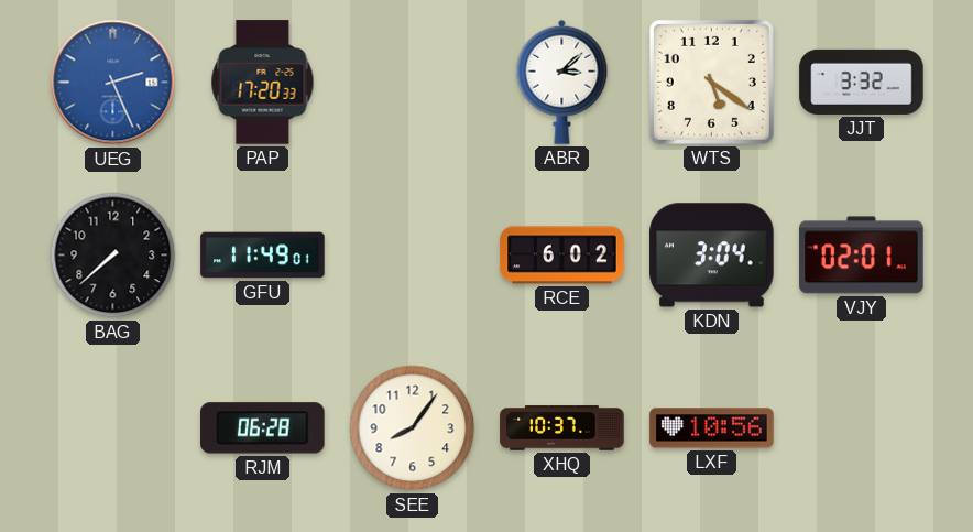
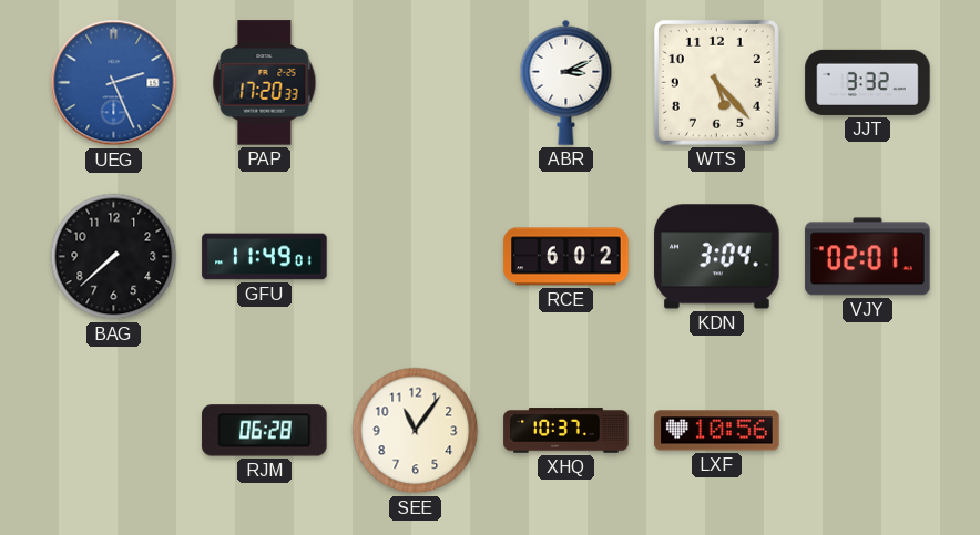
ABR: 3:08 -> 3:11 (566, 82)
WTS: 5:21 -> 5:23 (716, 82)
SEE: 8:06 -> 11:06 (416, 431)
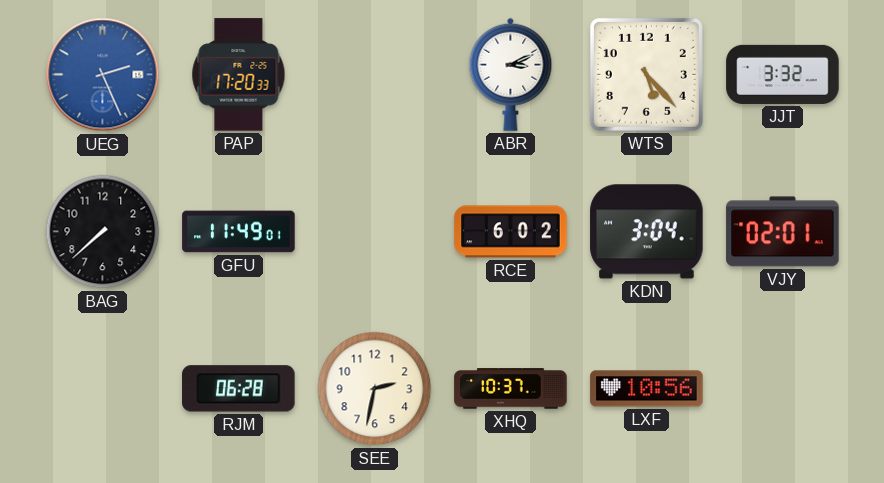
SEE: 11:06 -> 2:32 (375, 389)
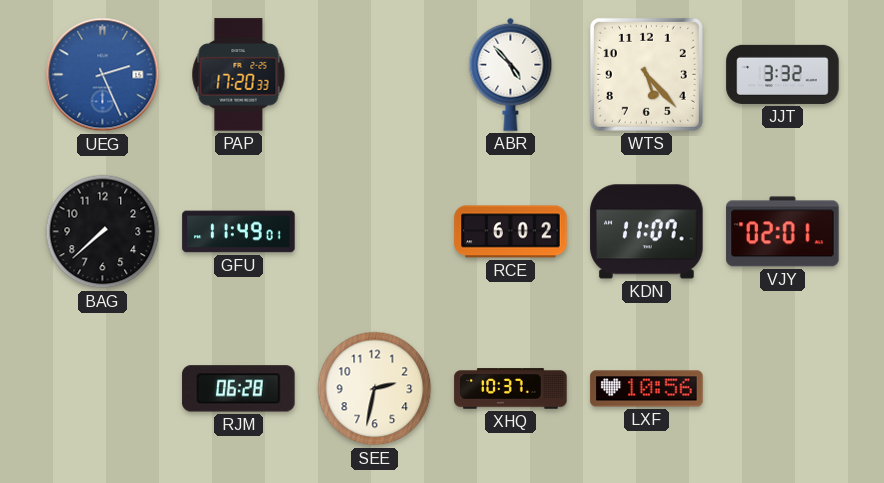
ABR: 3:11 -> 4:53 (511, 74)
KDN: 3:04 -> 11:07 (647, 232)
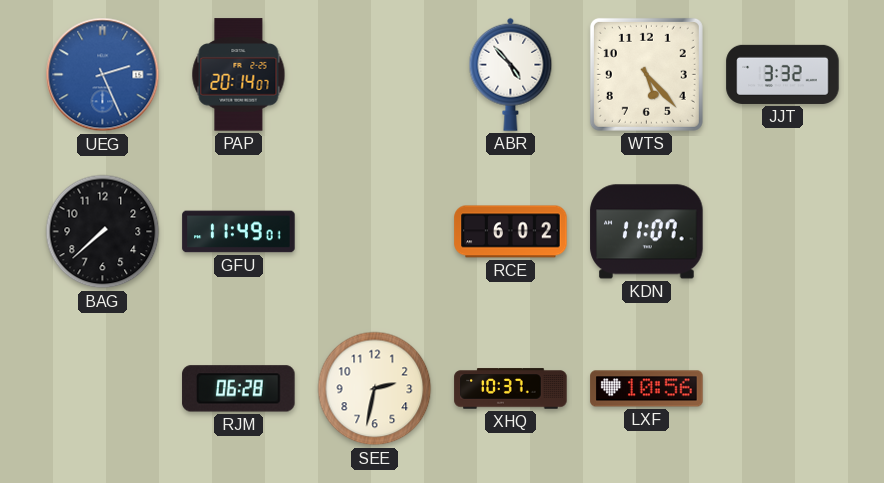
PAP: 17:20 -> 20:14 (239, 75)
VJY: 02:01 -> none (783, 232)
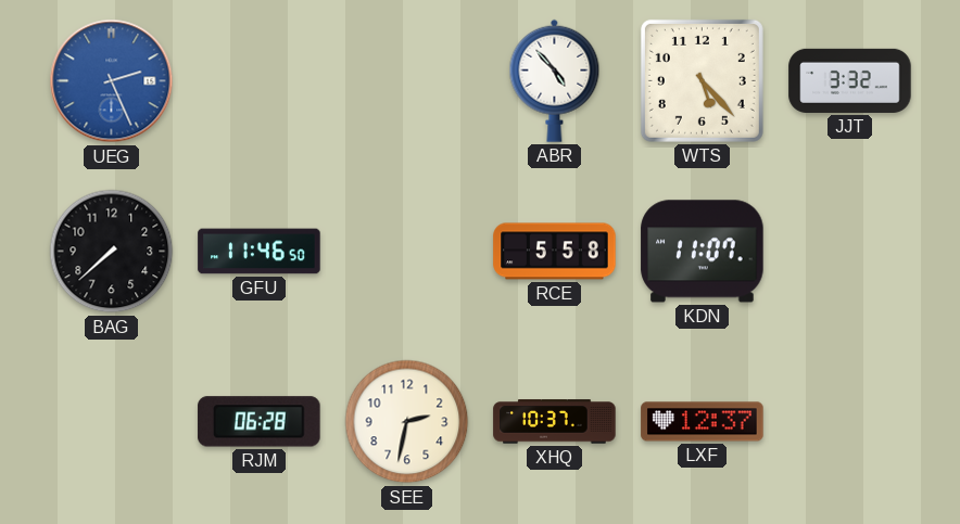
PAP: 20:14 -> none (239, 75)
GFU: 11:49 -> 11:46 (260, 252)
RCE: 6:02 -> 5:58 (555, 252)
LXF: 10:56 -> 12:37 (703, 422)
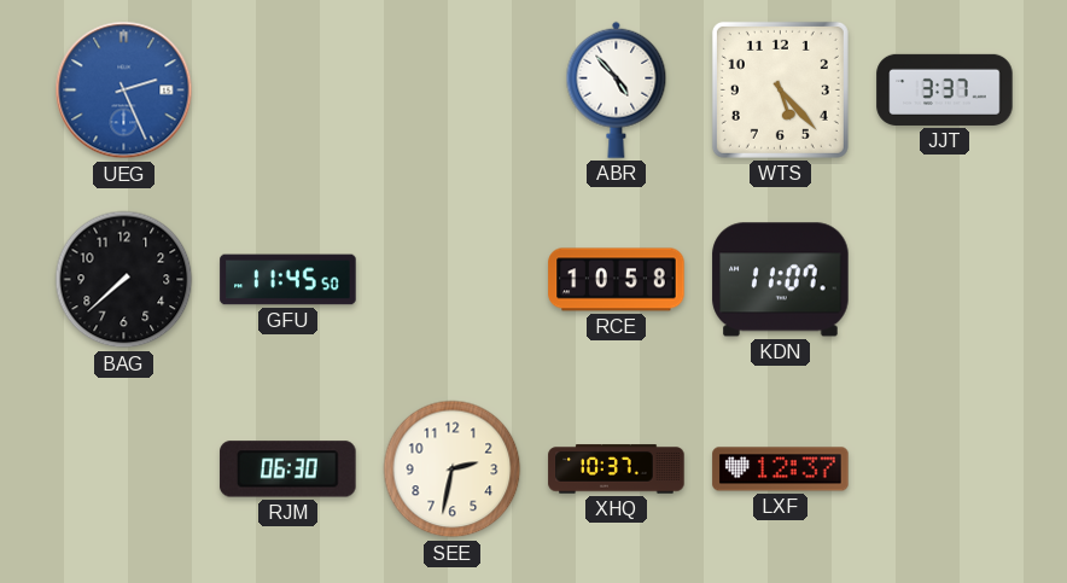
JJT: 3:32 -> 3:37 (945, 89)
GFU: 11:46 -> 11:45 (288, 280)
RCE: 5:58 -> 10:58 (617, 280)
RJM: 06:28 -> 06:30 (288, 470)
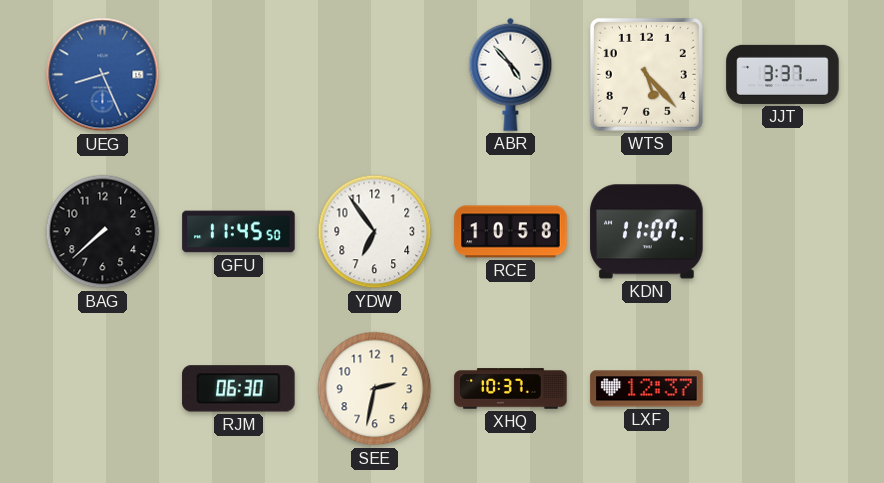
UEG: 2:26 -> 8:26 (103, 75)
YDW: none -> 6:54 (375, 232)
